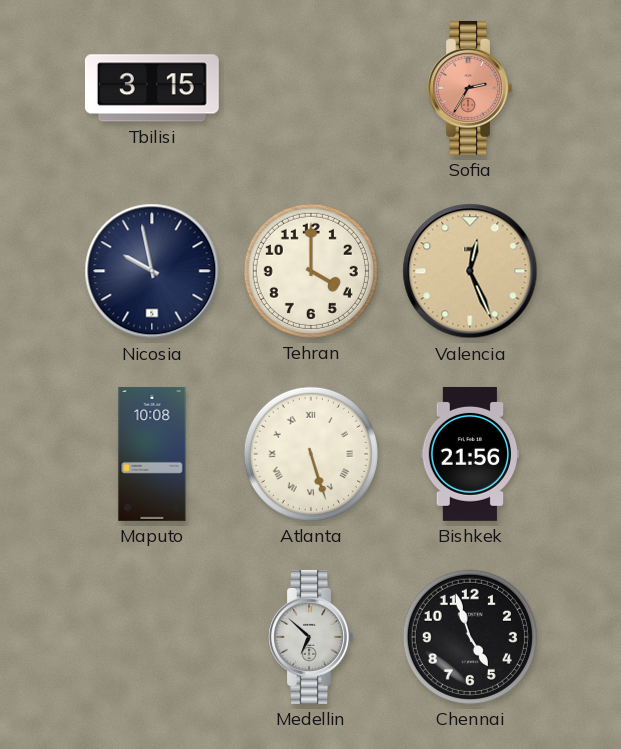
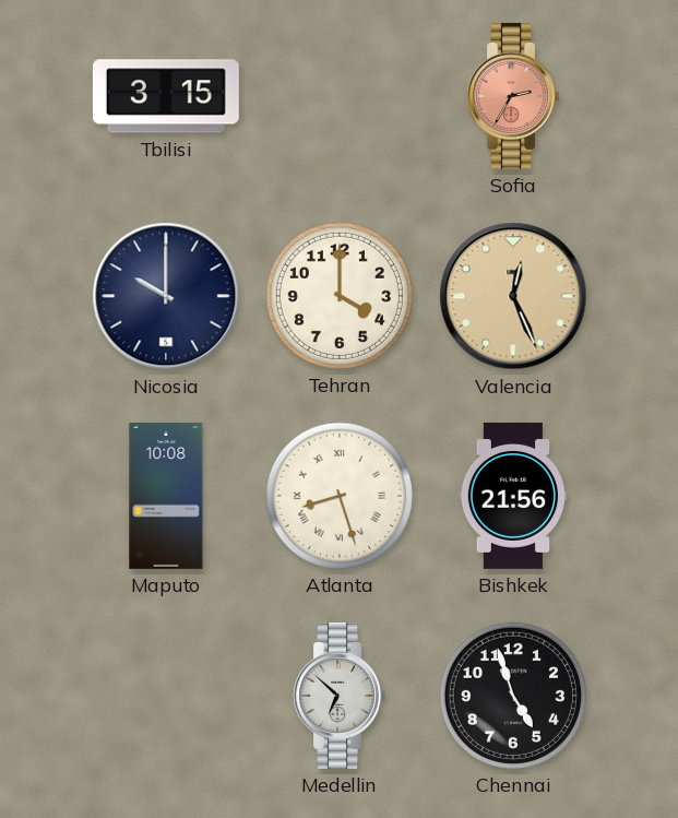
Nicosia: 9:58 -> 10:00 (166, 296)
Atlanta: 5:27 -> 8:27 (340, 496)
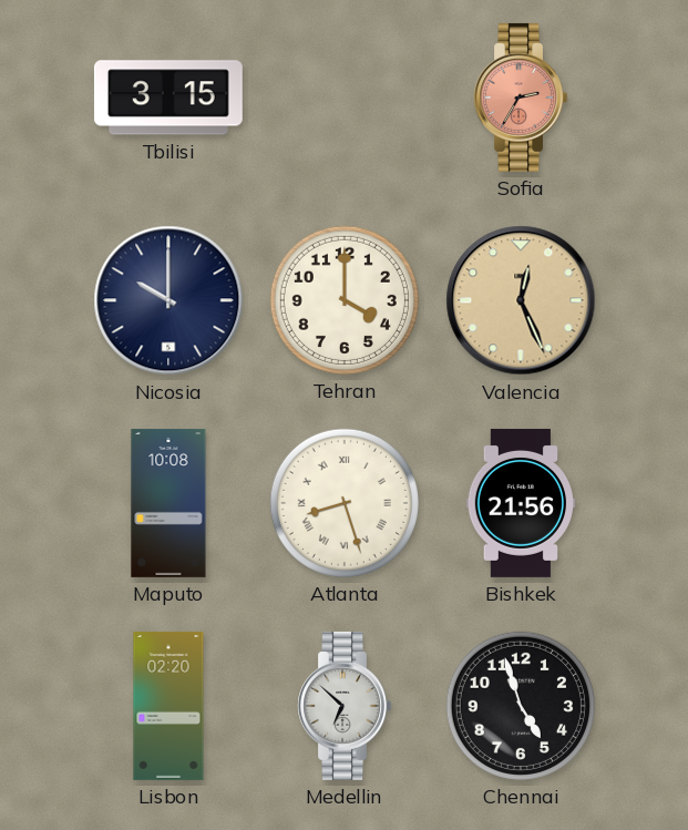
Lisbon: none -> 02:20 (168, 706)
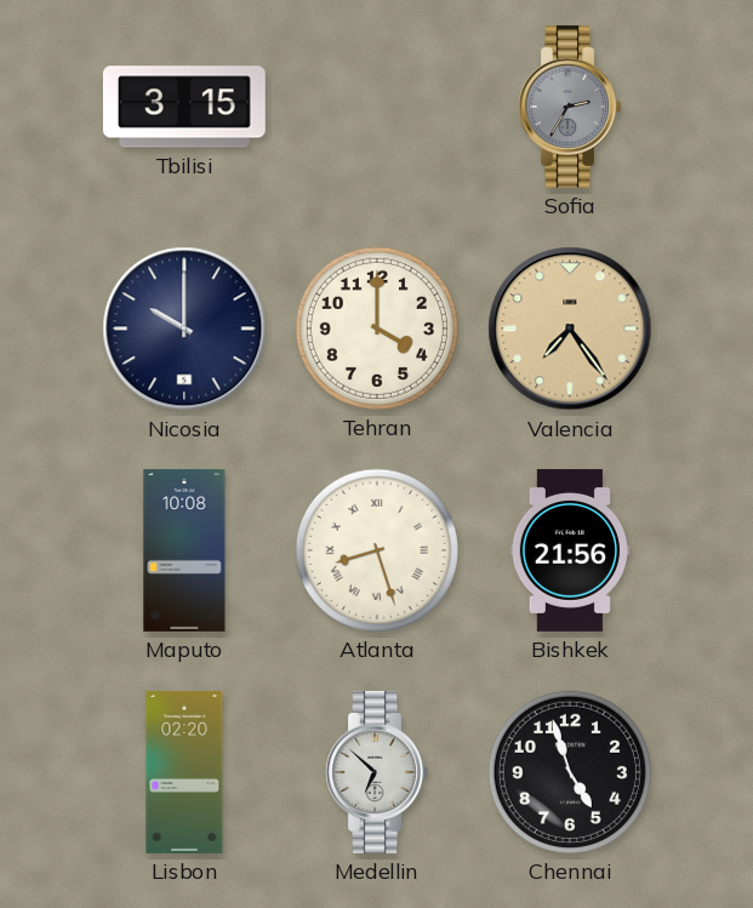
Sofia dial: salmon -> grey (570, 107)
Valencia: 12:26 -> 7:24 (570, 329)
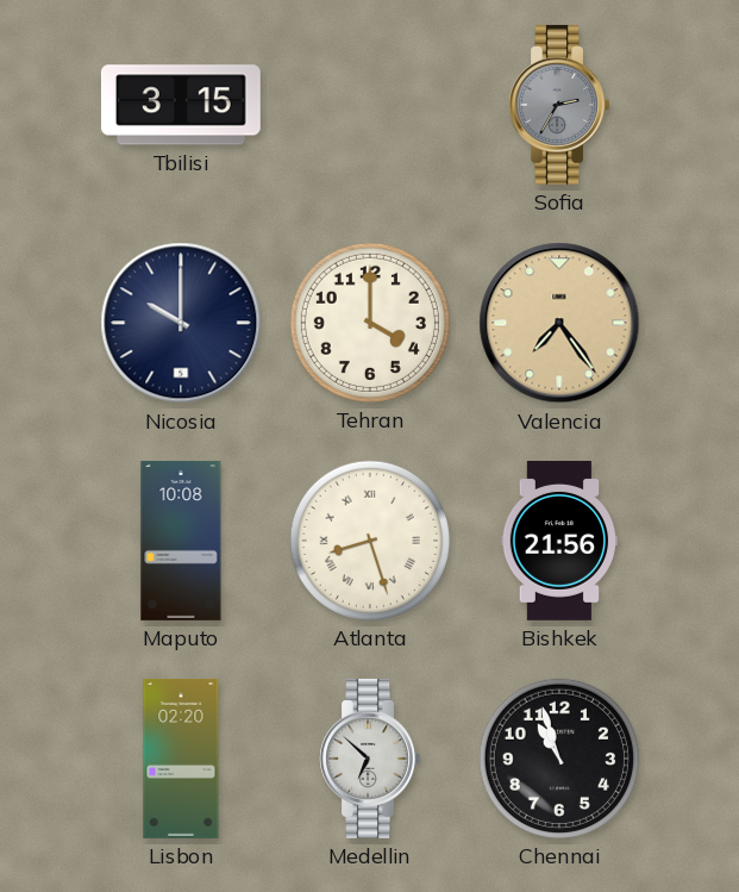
Chennai: 4:57 -> 10:57 (559, 759)
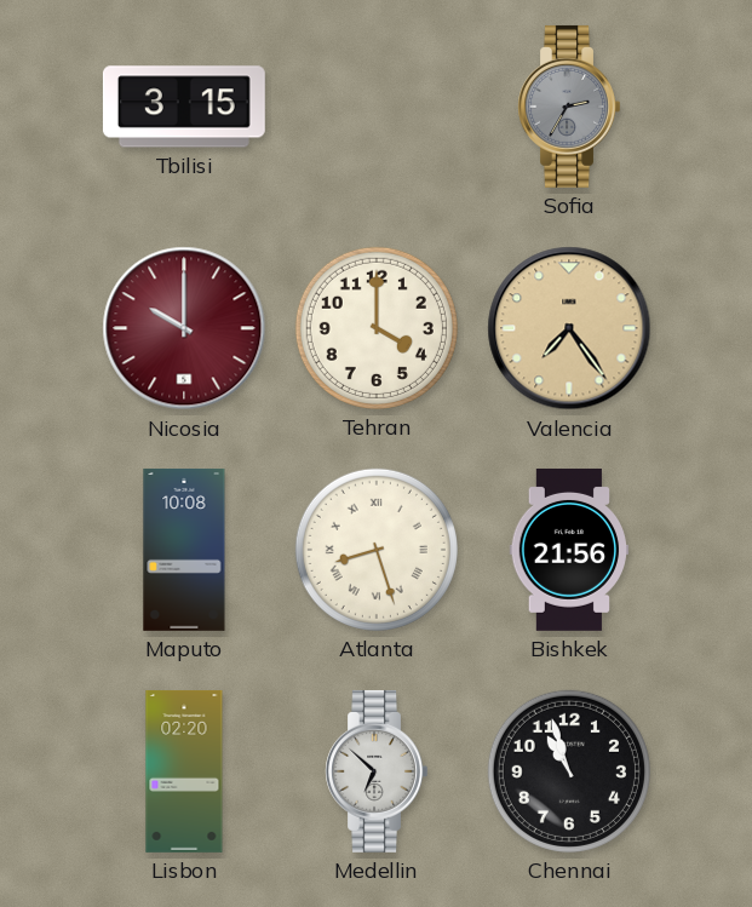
Nicosia dial: navy -> burgundy (184, 328)
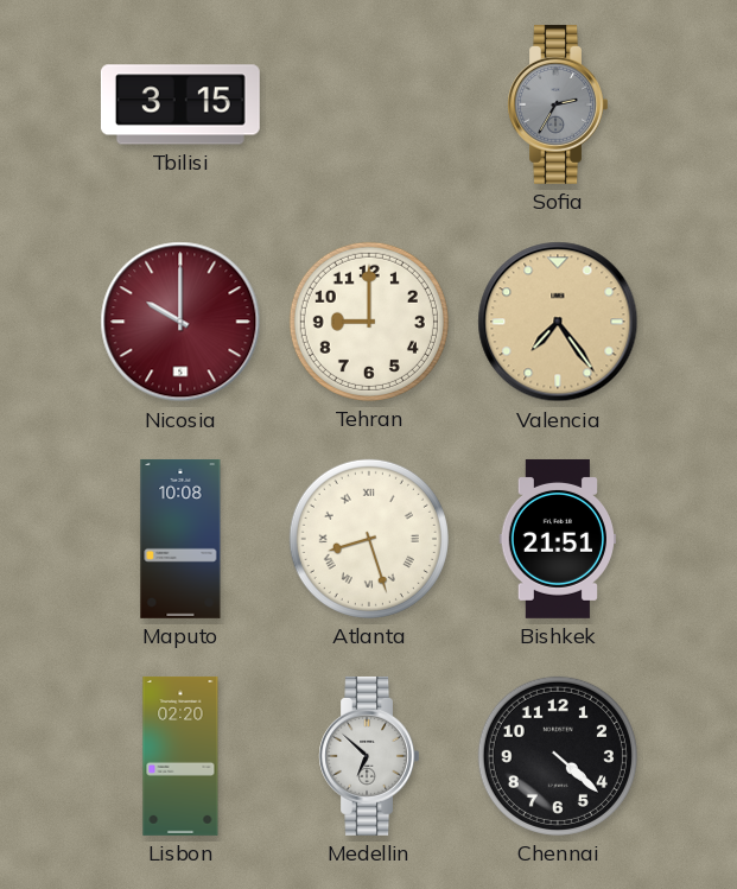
Tehran: 4:00 -> 9:00 (369, 322)
Bishkek: 21:56 -> 21:51 (558, 539)
Chennai: 10:57 -> 4:22 (558, 756)
